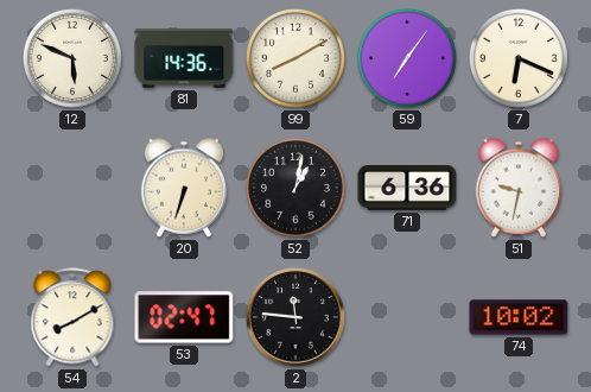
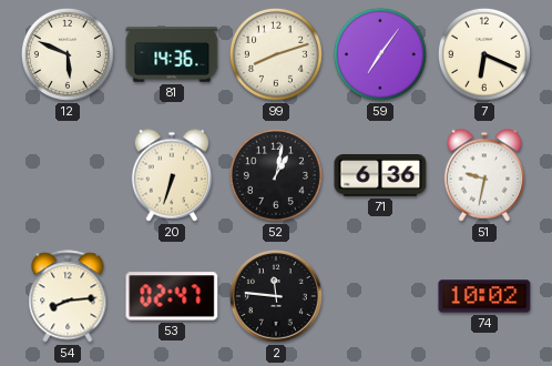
99: 8:10 -> 8:12 (276, 54)
54: 8:10 -> 8:14 (68, 296)
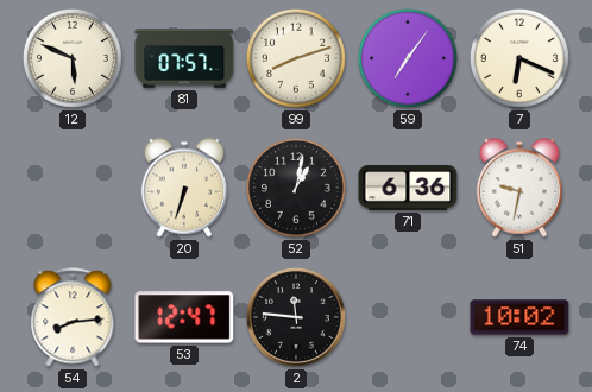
81: 14:36 -> 07:57 (184, 58)
53: 02:47 -> 12:47 (184, 317)
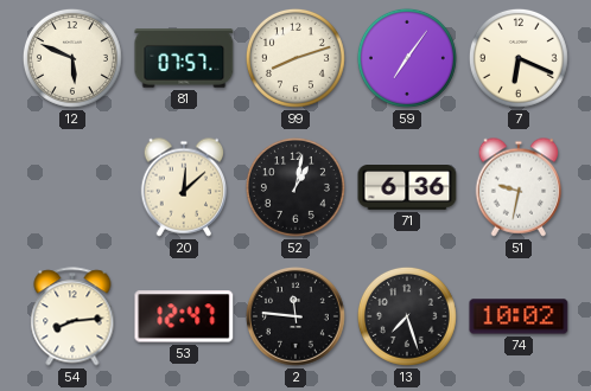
20: 6:33 -> 12:08 (184, 187)
13: none -> 7:27 (407, 316)
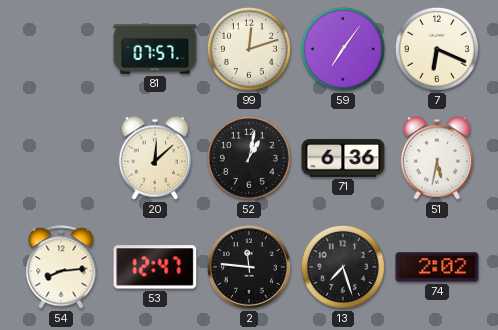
12: 5:49 -> none (72, 58)
99: 8:12 -> 12:12 (249, 49)
51: 9:32 -> 5:32 (437, 158)
74: 10:02 -> 2:02 (437, 267)
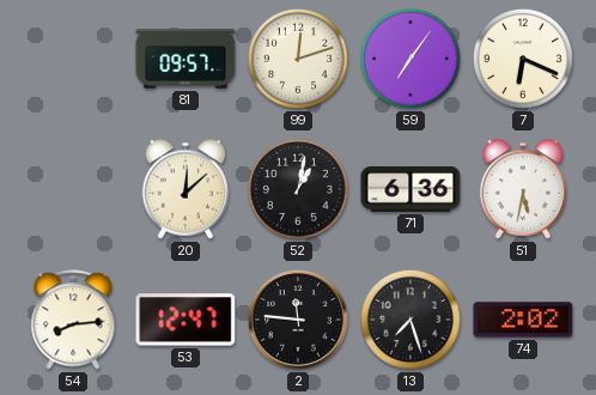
81: 07:57 -> 09:57 (186, 59)
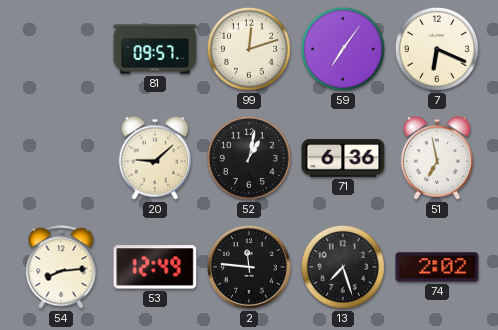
20: 12:08 -> 9:08 (155, 158)
51: 5:32 -> 6:58 (437, 158)
53: 12:47 -> 12:49 (155, 267)
